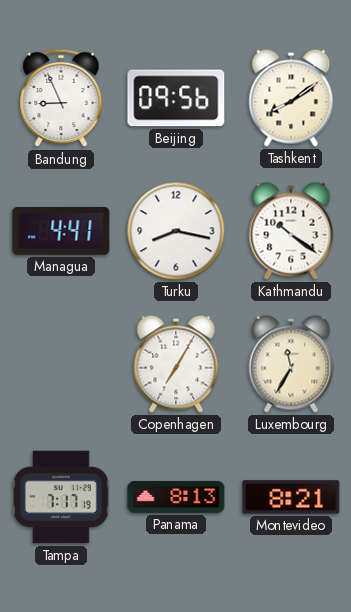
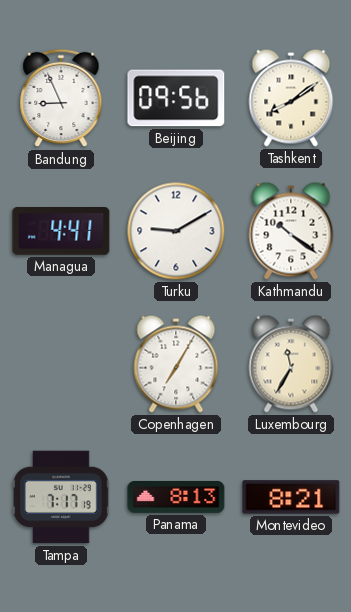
Turku: 8:17 -> 9:10 (176, 231)
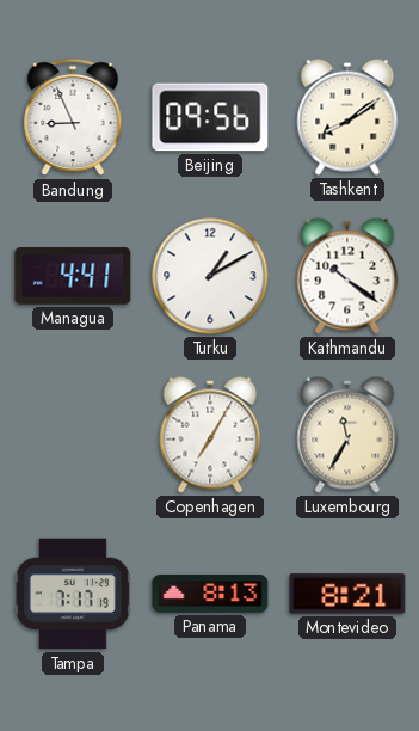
Turku: 9:10 -> 1:10 (210, 276)
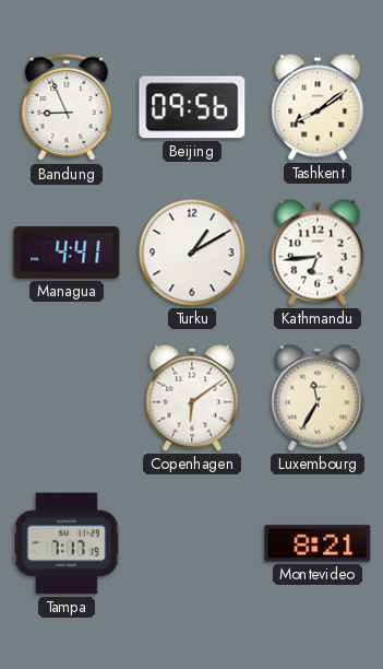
Kathmandu: 10:21 -> 6:44 (318, 253)
Copenhagen: 7:05 -> 6:09 (192, 398)
Panama: 8:13 -> none (210, 594)
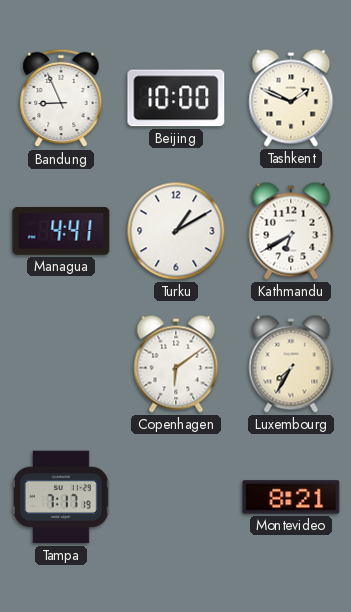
Beijing: 09:56 -> 10:00 (176, 98)
Tashkent: 8:09 -> 1:49 (291, 98)
Kathmandu: 6:44 -> 6:40 (291, 231)
Luxembourg: 11:35 -> 7:35 (291, 364)
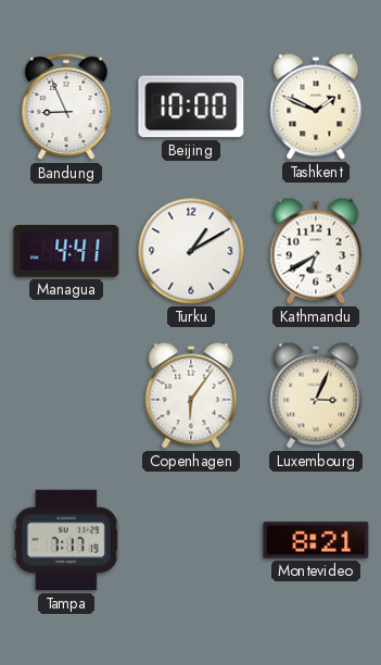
Copenhagen: 6:09 -> 6:06 (191, 396)
Luxembourg: 7:35 -> 3:04 (316, 396)
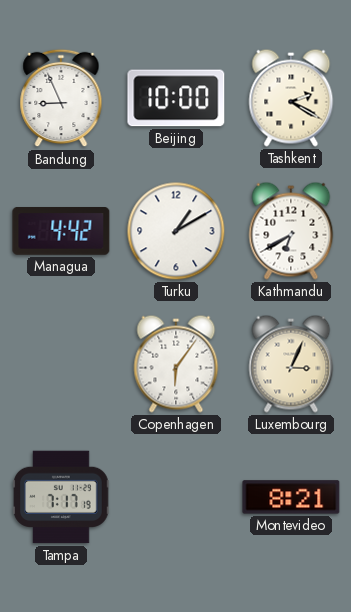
Tashkent: 1:49 -> 2:20 (291, 98)
Managua: 4:41 -> 4:42 (61, 232)
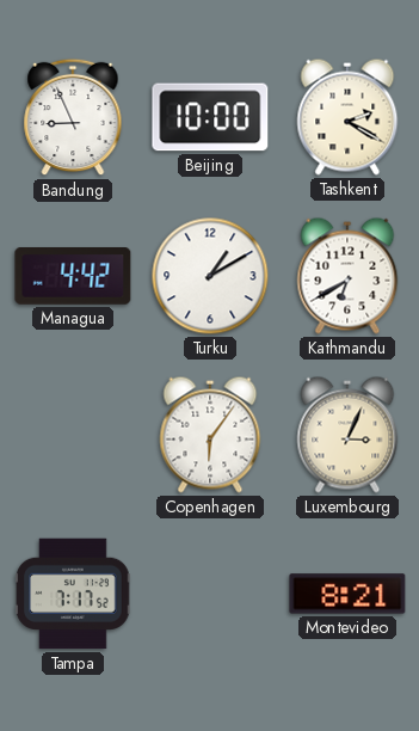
Tampa: 7:17:19 -> 7:17:52 (73, 594)
